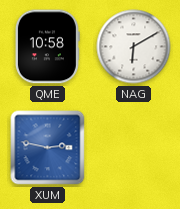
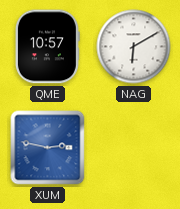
QME: 10:58 -> 10:57 (47, 47)
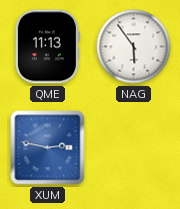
QME: 10:57 -> 11:13 (47, 47)
NAG: 6:10 -> 5:54 (134, 47)
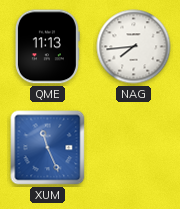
NAG: 5:54 -> 7:44 (134, 47)
XUM: 2:47 -> 11:26 (48, 148)
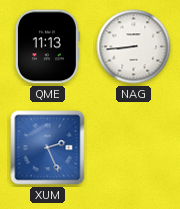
NAG: 7:44 -> 8:44 (134, 47)
XUM: 11:26 -> 2:26 (48, 148)
